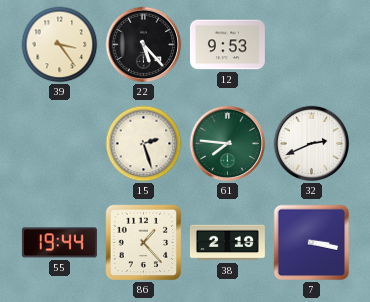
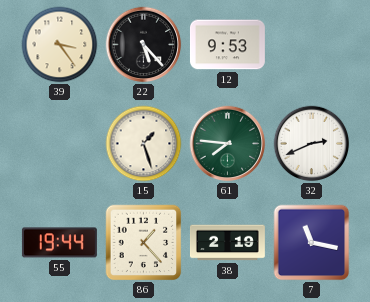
15: 2:27 -> 1:27 (144, 144)
7: 3:17 -> 11:17 (312, 243)
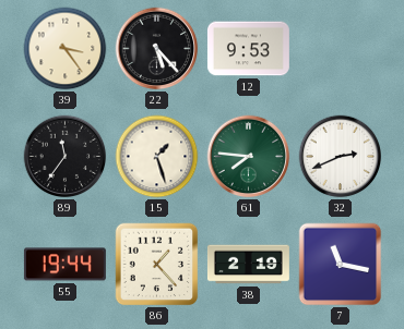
89: none -> 11:36 (66, 157)
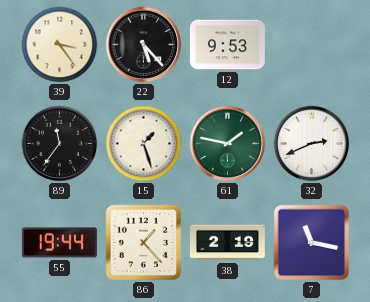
61: 7:46 -> 1:47 (228, 144)
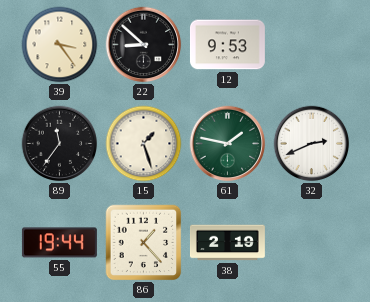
22: 5:23 -> 8:52 (144, 45)
7: 11:17 -> none (312, 243)
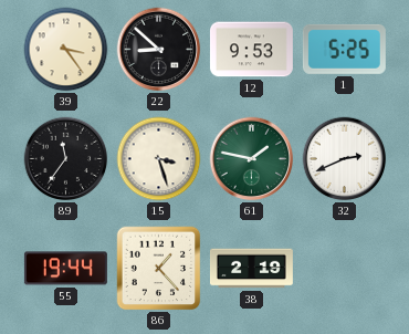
1: none -> 5:25 (344, 49)
15: 1:27 -> 3:27 (159, 159)
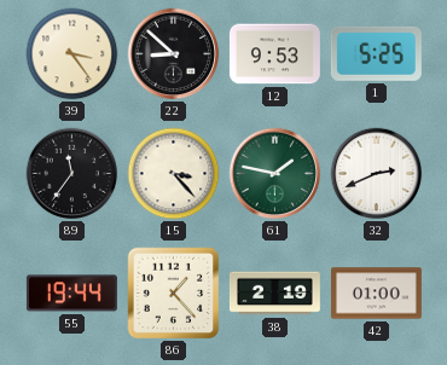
15: 3:27 -> 3:23 (174, 174)
42: none -> 01:00 (376, 294)
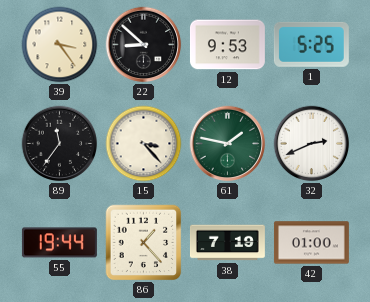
38: 2:19 -> 7:19 (227, 243)
